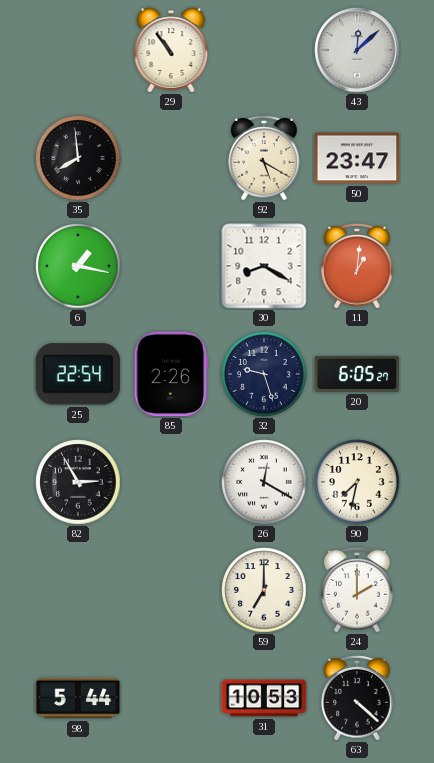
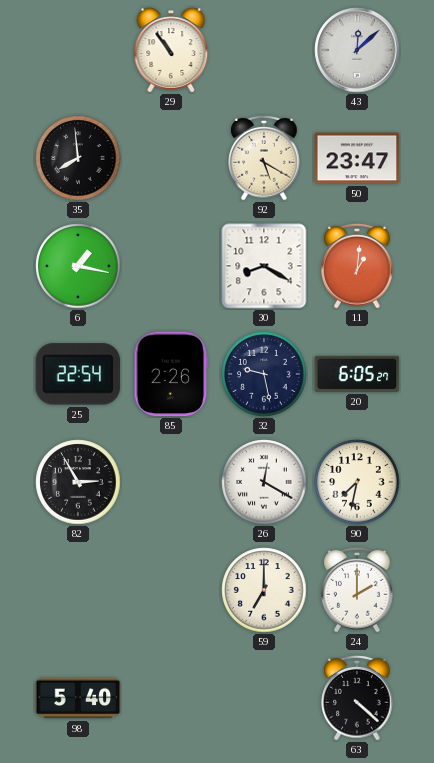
32: 9:27 -> 9:28 (264, 374)
98: 5:44 -> 5:40 (78, 698)
31: 10:53 -> none (264, 698)
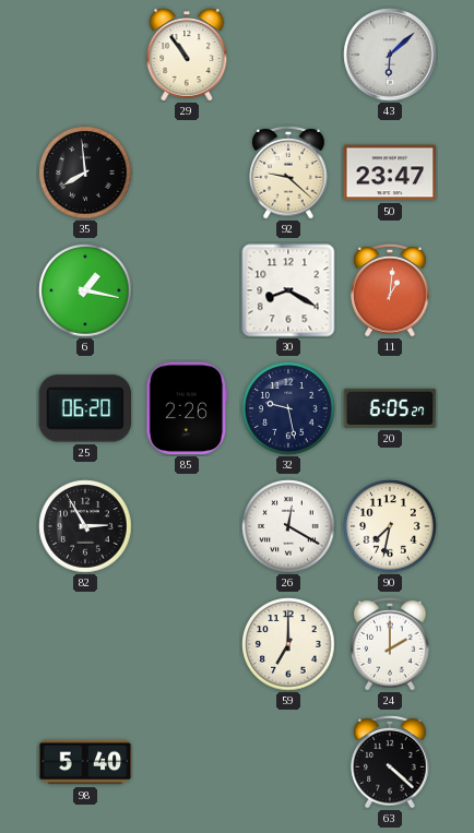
43: 12:08 -> 6:08 (390, 55)
92: 5:20 -> 9:22 (288, 174)
25: 22:54 -> 06:20 (85, 408)
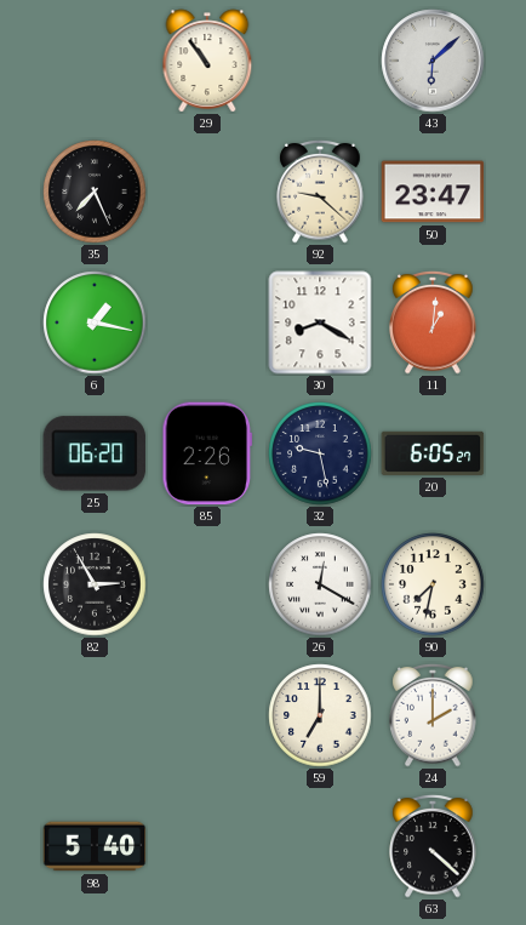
35: 7:59 -> 7:26 (95, 192)
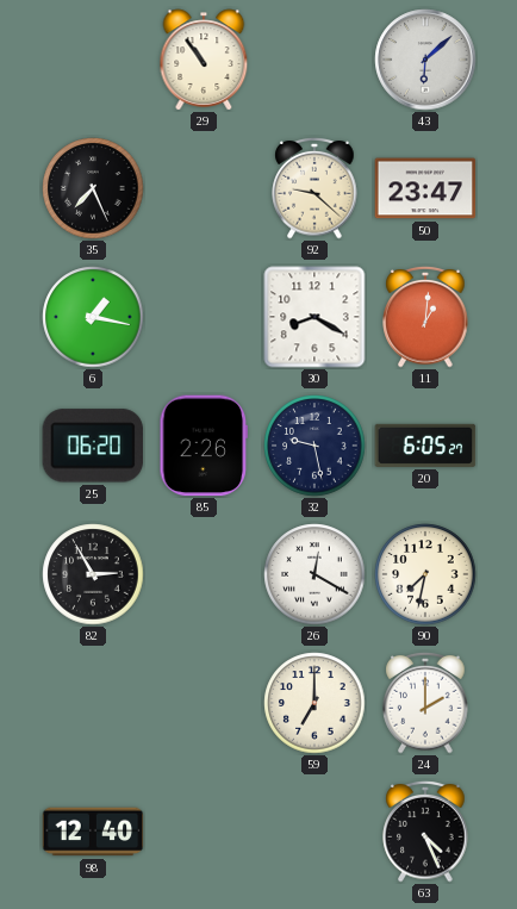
98: 5:40 -> 12:40 (93, 832)
63: 4:22 -> 4:26 (425, 833)
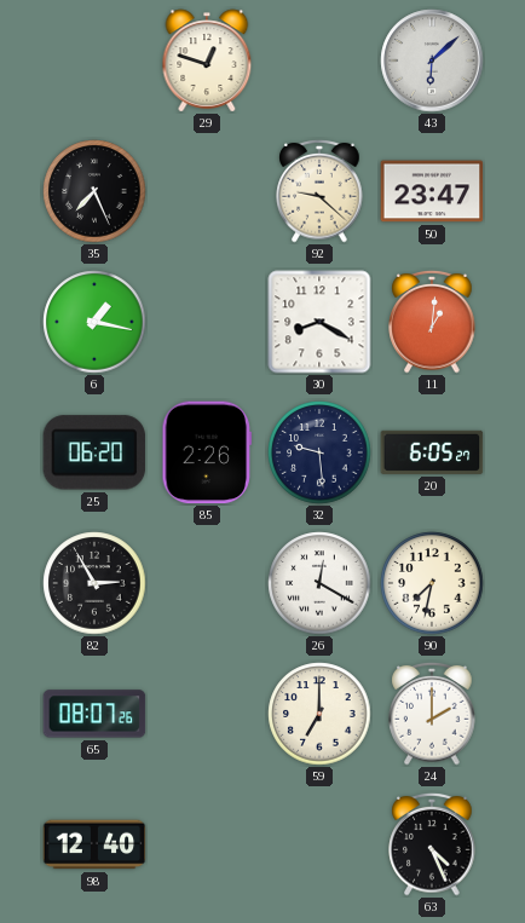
29: 10:54 -> 12:48 (207, 60)
32: 9:28 -> 9:29 (319, 452)
65: none -> 08:07 (94, 714)
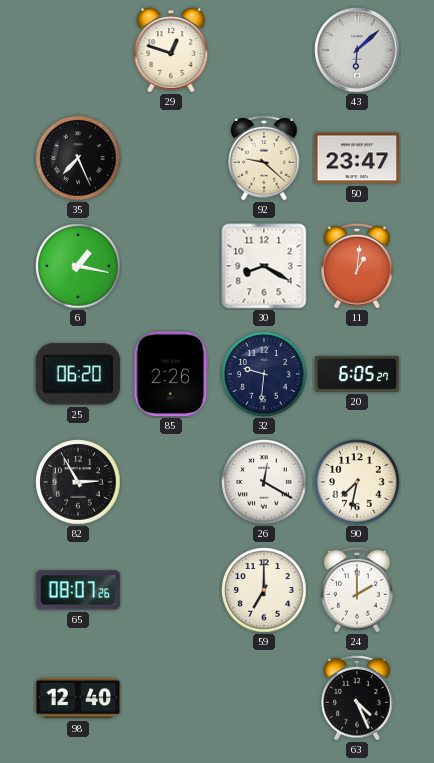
32: 9:29 -> 9:31 (264, 374)
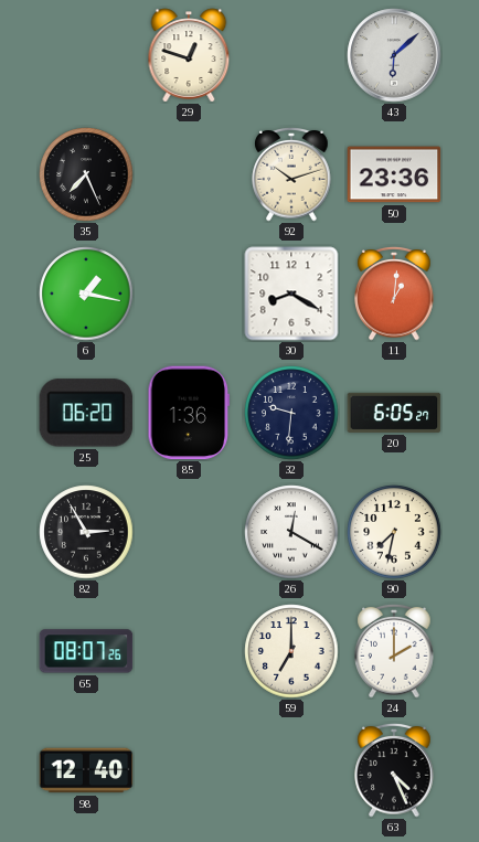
92: 9:22 -> 10:12 (291, 175)
50: 23:47 -> 23:36 (394, 174)
85: 2:26 -> 1:36 (189, 413)
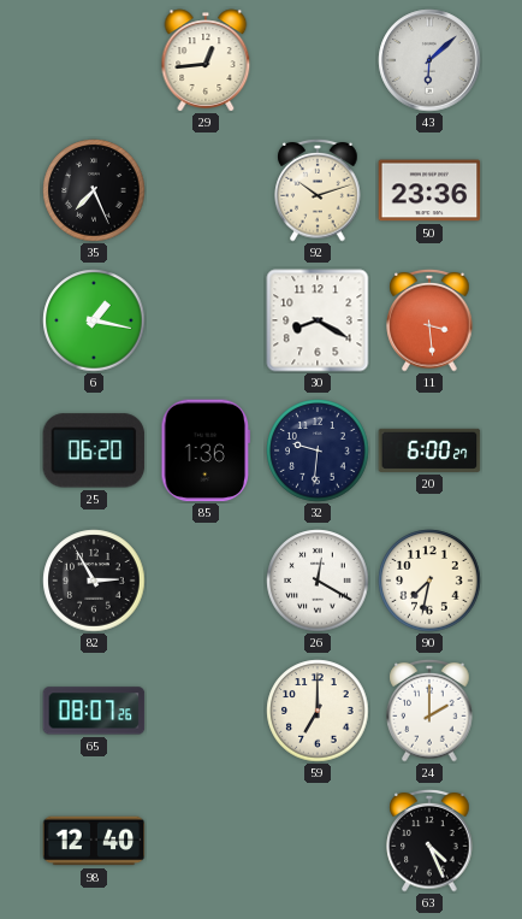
29: 12:48 -> 12:44 (206, 60)
11: 1:01 -> 3:29 (429, 322)
20: 6:05 -> 6:00 (429, 450)
